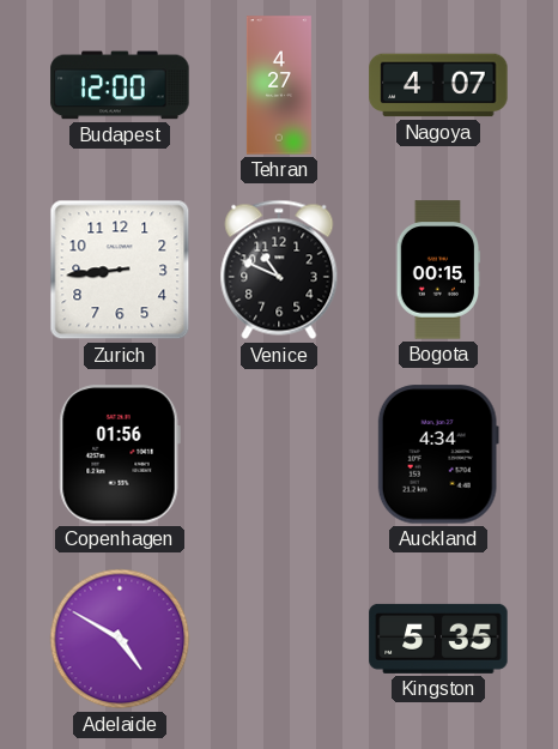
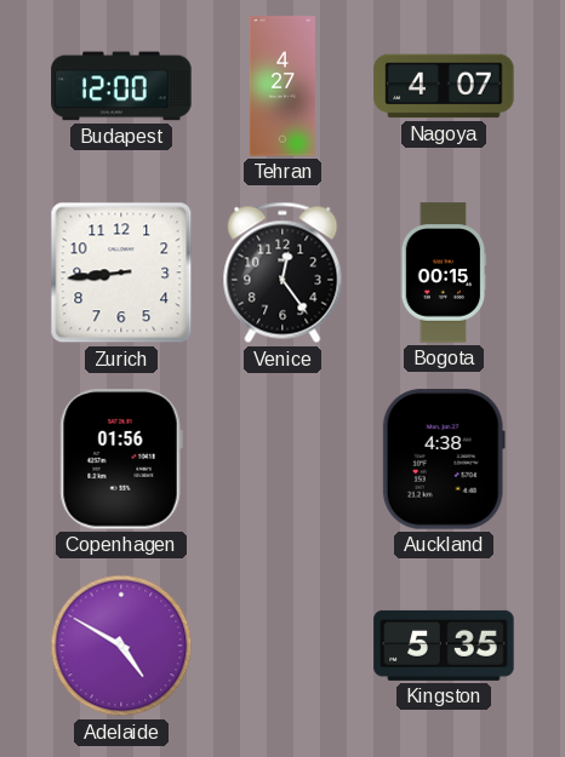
Venice: 10:49 -> 12:24 (282, 273)
Auckland: 4:34 -> 4:38 (444, 459)
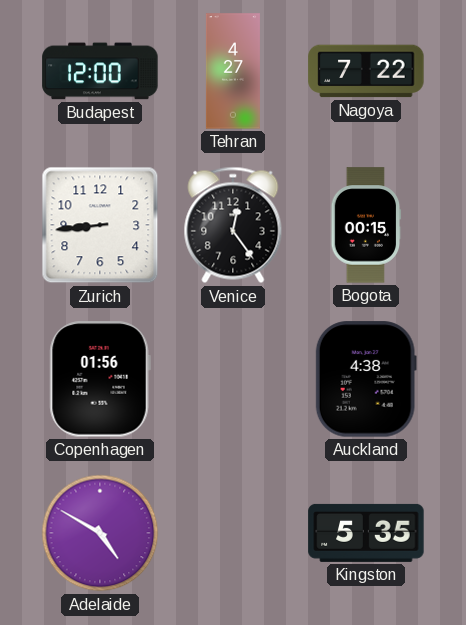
Nagoya: 4:07 -> 7:22 (366, 71)
